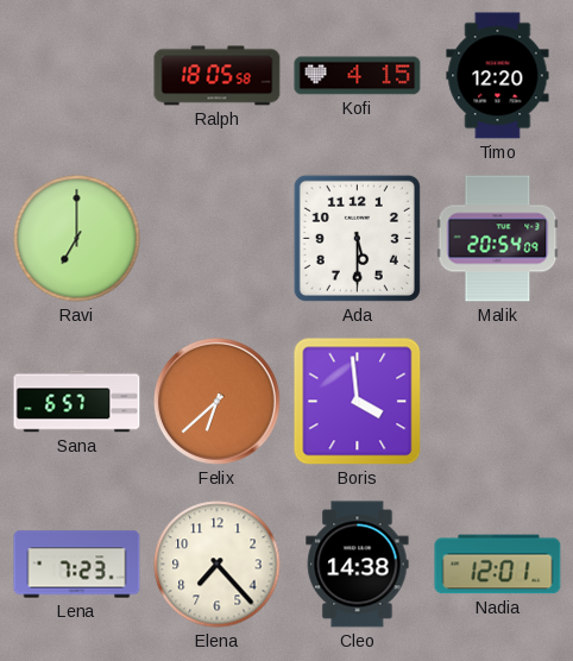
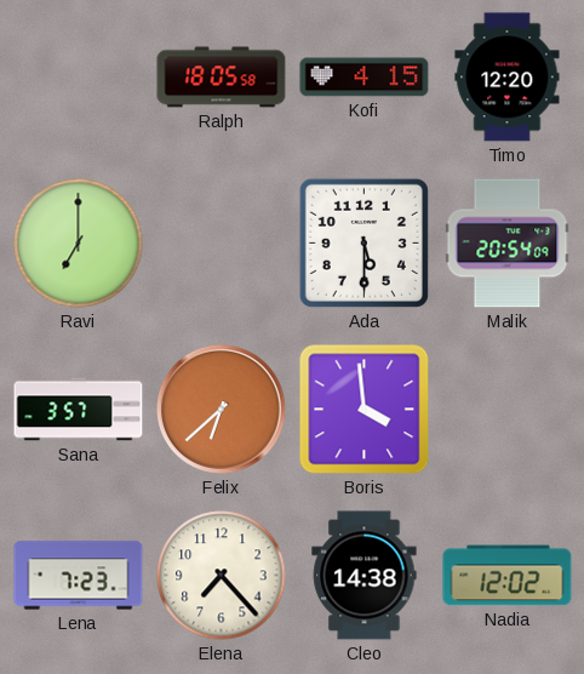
Sana: 6:57 -> 3:57 (79, 410)
Nadia: 12:01 -> 12:02 (508, 576)
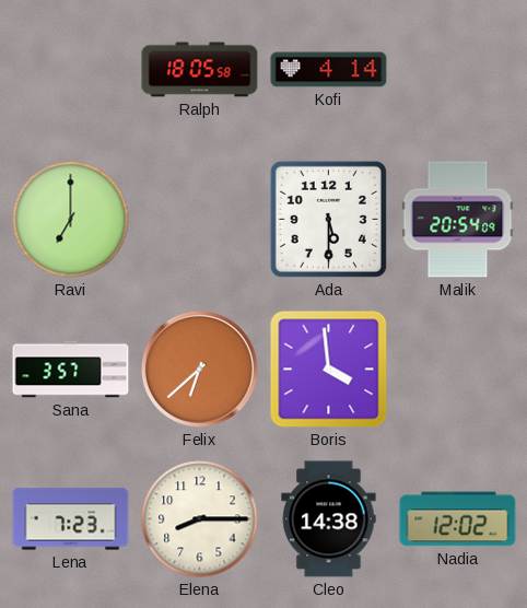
Kofi: 4:15 -> 4:14 (329, 70)
Timo: 12:20 -> none (508, 78)
Elena: 7:23 -> 8:15 (200, 519)
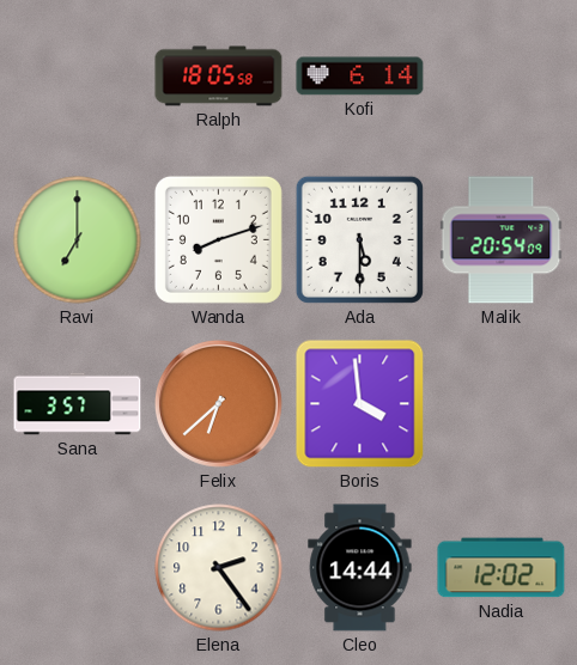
Kofi: 4:14 -> 6:14 (360, 77)
Wanda: none -> 8:12 (218, 239)
Lena: 7:23 -> none (71, 519)
Elena: 8:15 -> 2:24 (219, 568)
Cleo: 14:38 -> 14:44 (360, 568)
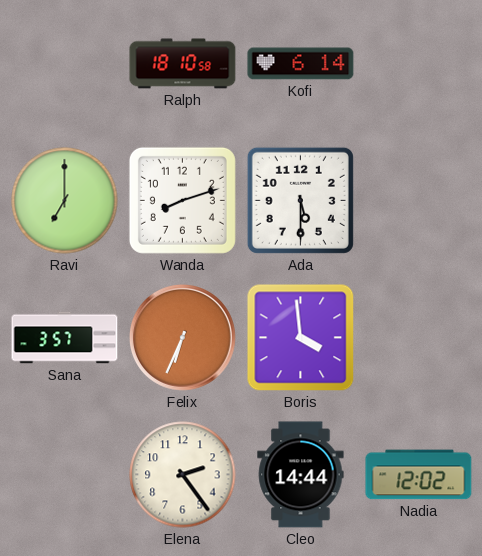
Ralph: 18:05 -> 18:10 (183, 64)
Malik: 20:54 -> none (502, 240)
Felix: 6:38 -> 6:34 (182, 337)
